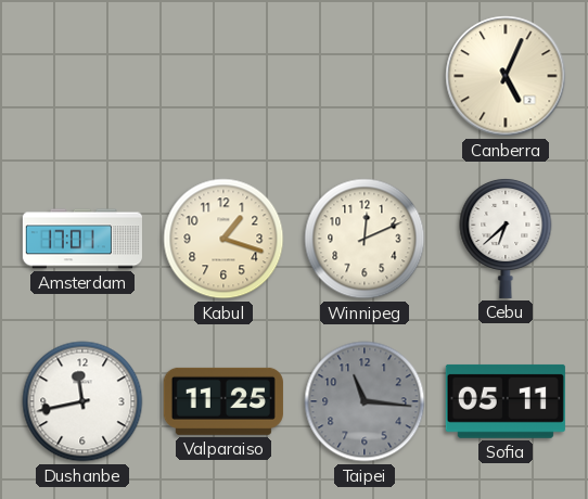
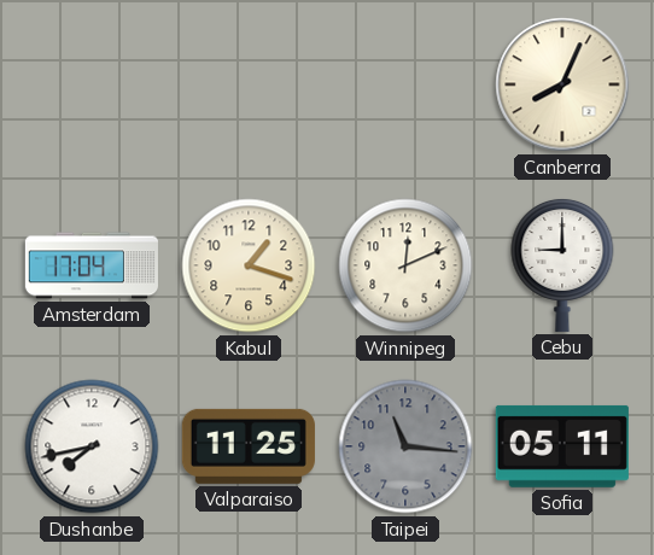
Canberra: 5:04 -> 8:04 (562, 84)
Amsterdam: 17:01 -> 17:04 (92, 265)
Cebu: 6:38 -> 9:00 (562, 264)
Dushanbe: 11:43 -> 7:43 (92, 446)
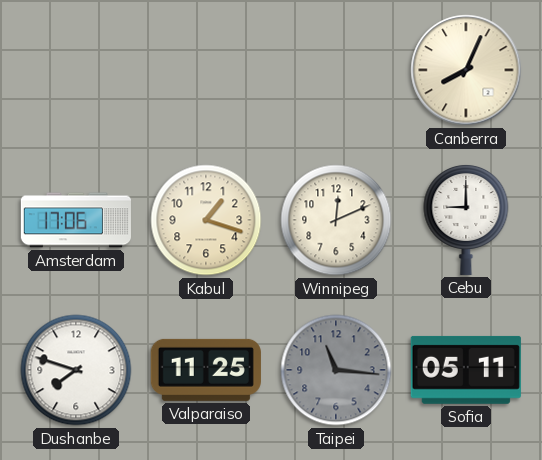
Amsterdam: 17:04 -> 17:06 (76, 220)
Dushanbe: 7:43 -> 7:48 (76, 370)
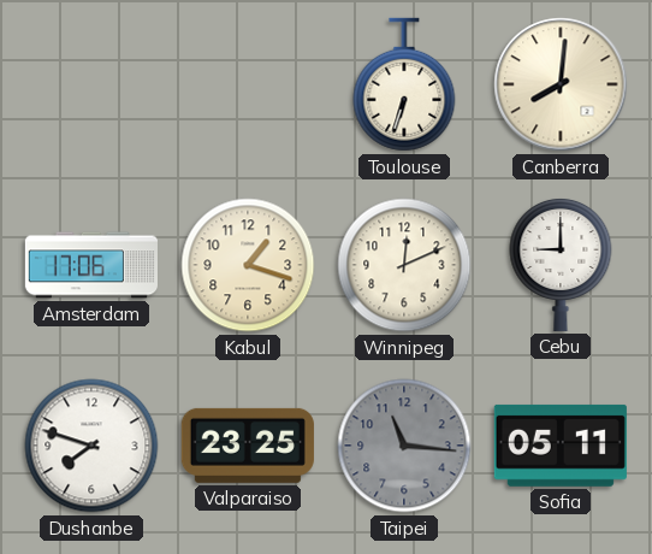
Toulouse: none -> 6:33 (404, 84)
Canberra: 8:04 -> 8:01 (561, 84)
Valparaiso: 11:25 -> 23:25 (248, 446)
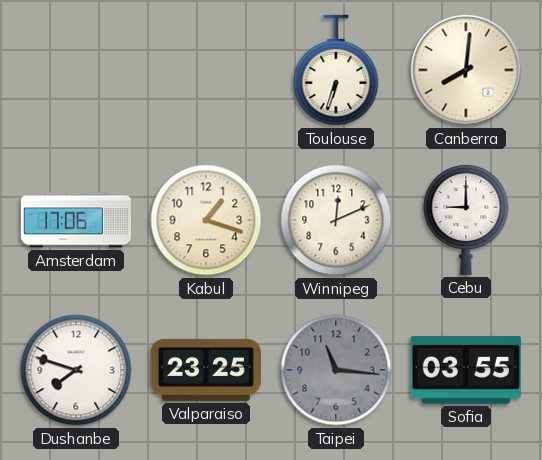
Sofia: 05:11 -> 03:55 (466, 370)
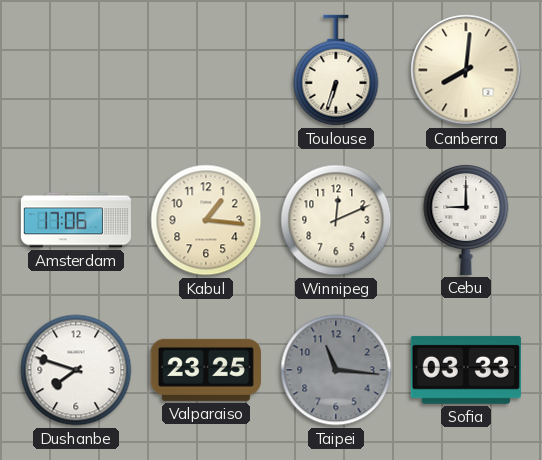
Kabul: 1:18 -> 1:16 (206, 220)
Sofia: 03:55 -> 03:33 (466, 370)
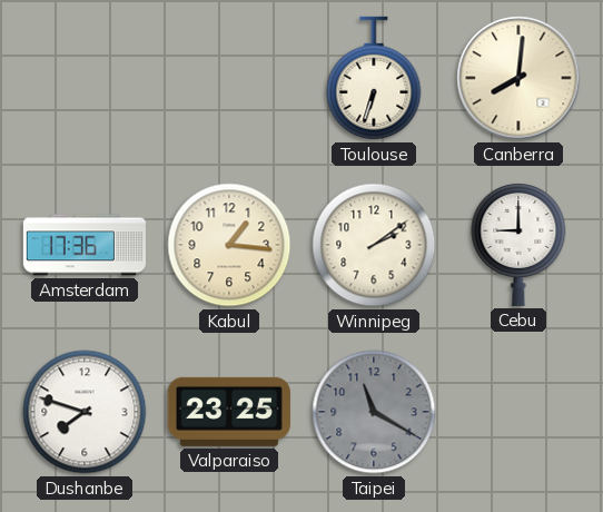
Amsterdam: 17:06 -> 17:36 (85, 245)
Winnipeg: 12:11 -> 2:09 (374, 245)
Taipei: 11:16 -> 11:20 (374, 412)
Sofia: 03:33 -> none (466, 370)
